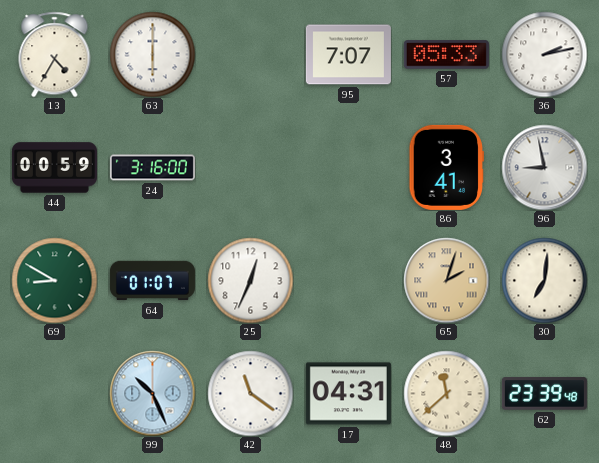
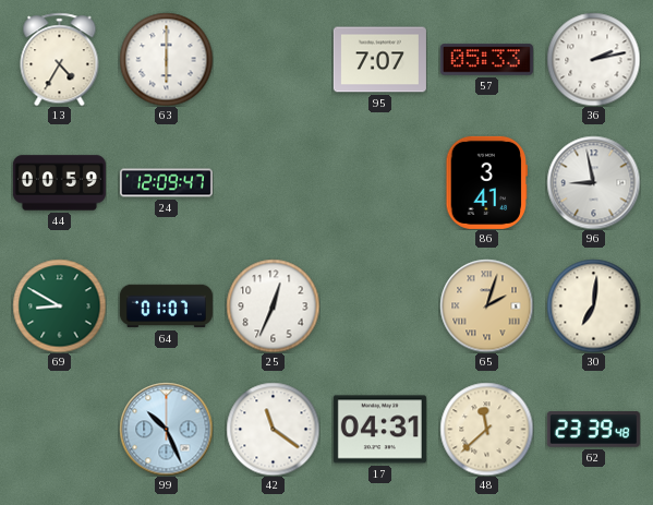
24: 3:16 -> 12:09 (166, 183)
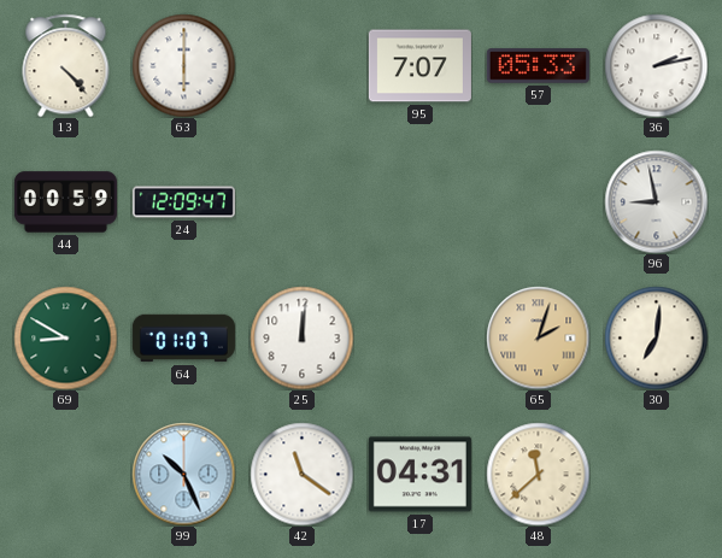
13: 4:35 -> 4:23 (66, 65)
86: 3:41 -> none (486, 182)
25: 12:34 -> 12:01 (301, 337)
62: 23:39 -> none (593, 430)
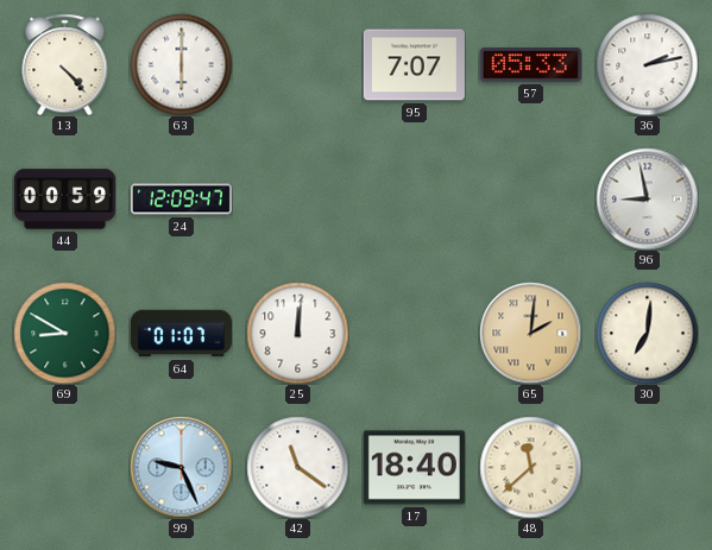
65: 2:03 -> 2:01 (530, 333)
99: 10:26 -> 9:26 (181, 467)
17: 04:31 -> 18:40 (414, 468)
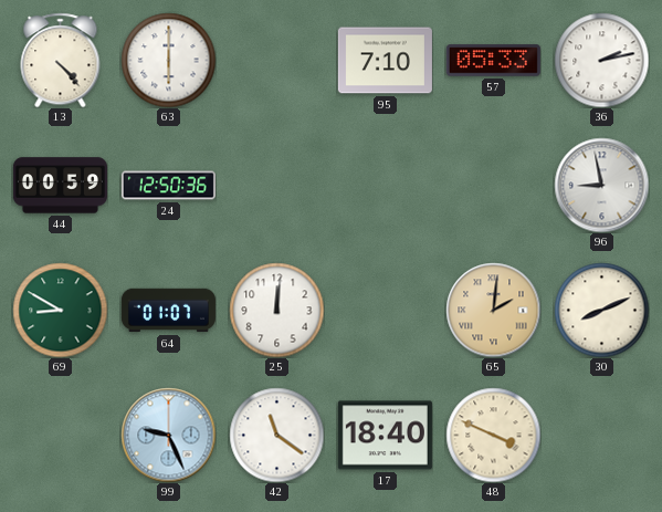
95: 7:07 -> 7:10 (385, 61)
24: 12:09 -> 12:50 (168, 186)
30: 7:01 -> 8:11 (601, 310)
48: 11:38 -> 3:49 (493, 435)
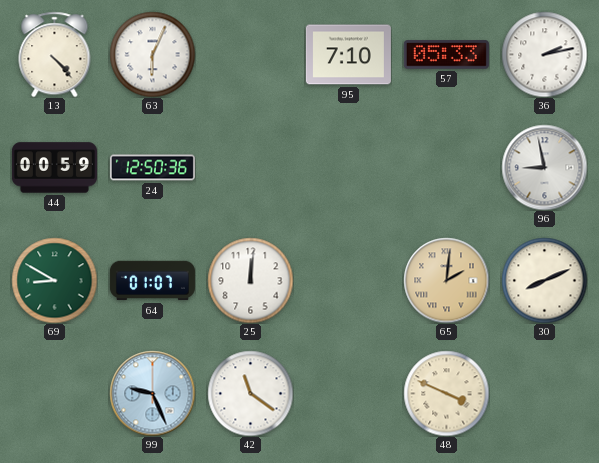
63: 6:00 -> 6:04 (152, 54)
17: 18:40 -> none (385, 436)
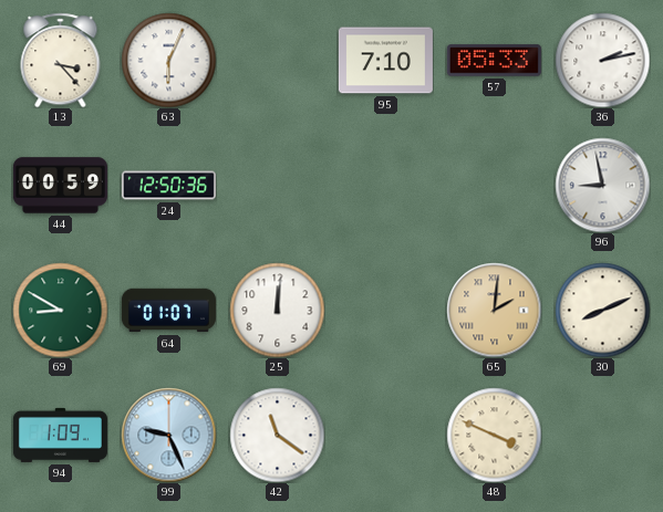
13: 4:23 -> 3:23 (61, 60)
94: none -> 1:09 (60, 435)
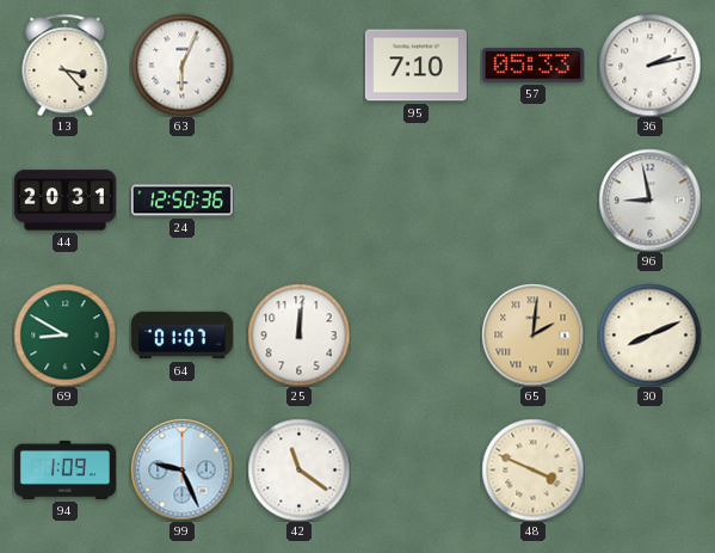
44: 00:59 -> 20:31 (64, 201)
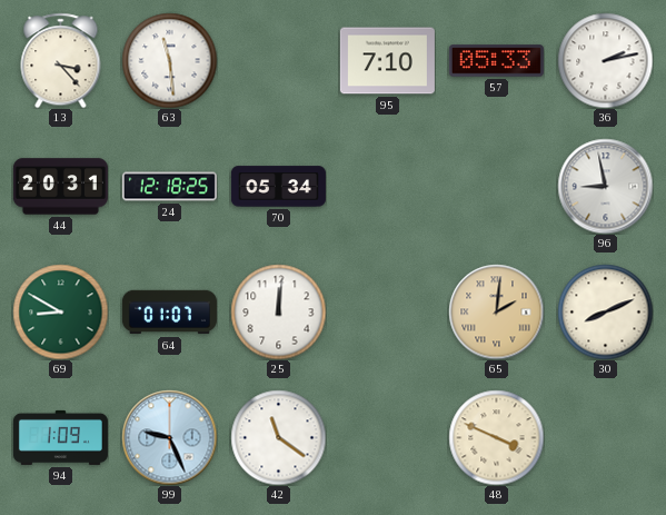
63: 6:04 -> 11:29 (169, 60)
24: 12:50 -> 12:18 (169, 187)
70: none -> 05:34 (278, 187)
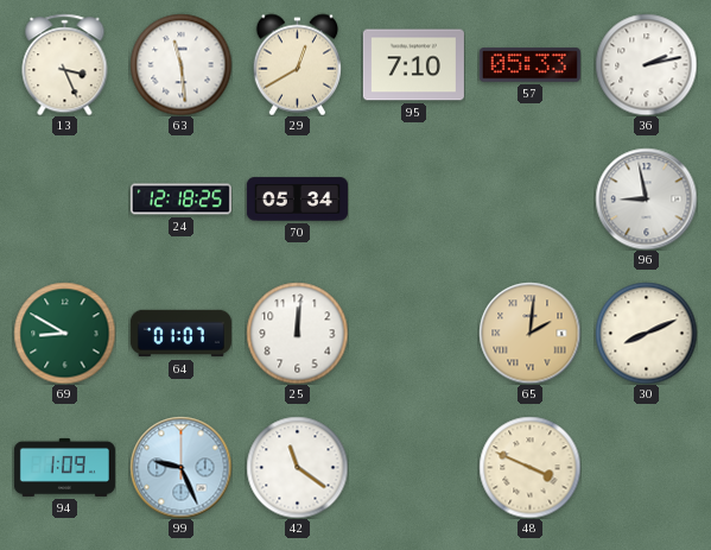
13: 3:23 -> 3:26 (65, 64)
29: none -> 12:40 (297, 64)
44: 20:31 -> none (60, 187)
